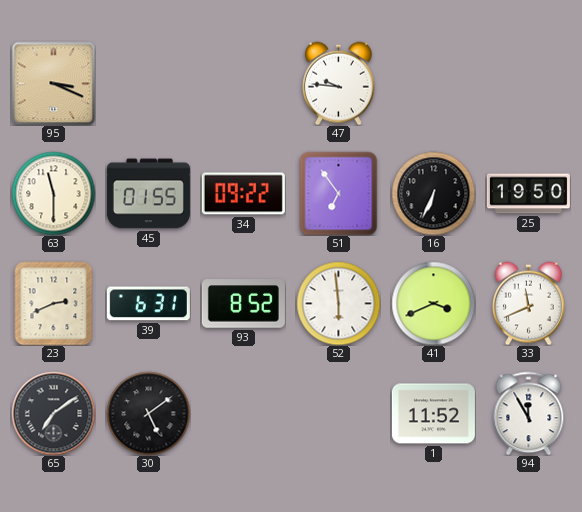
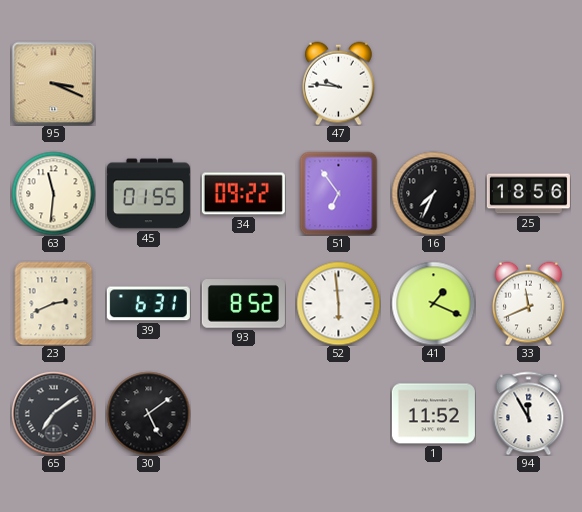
63: 11:30 -> 11:31 (53, 193)
16: 6:34 -> 7:34 (433, 193)
25: 19:50 -> 18:56 (528, 194)
41: 3:41 -> 1:19 (433, 303)
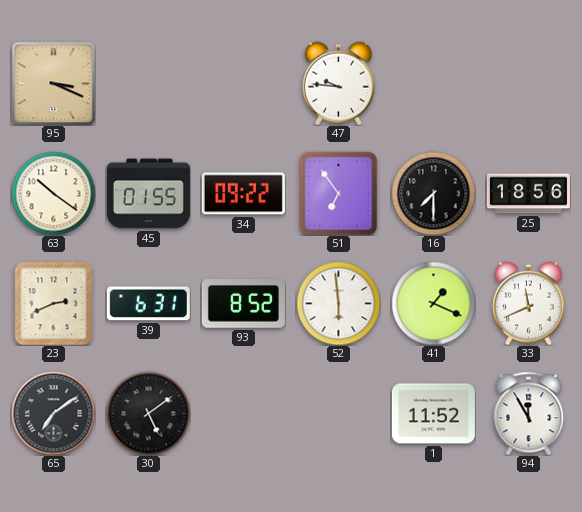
63: 11:31 -> 10:21 (53, 193)
16: 7:34 -> 7:30 (433, 193)
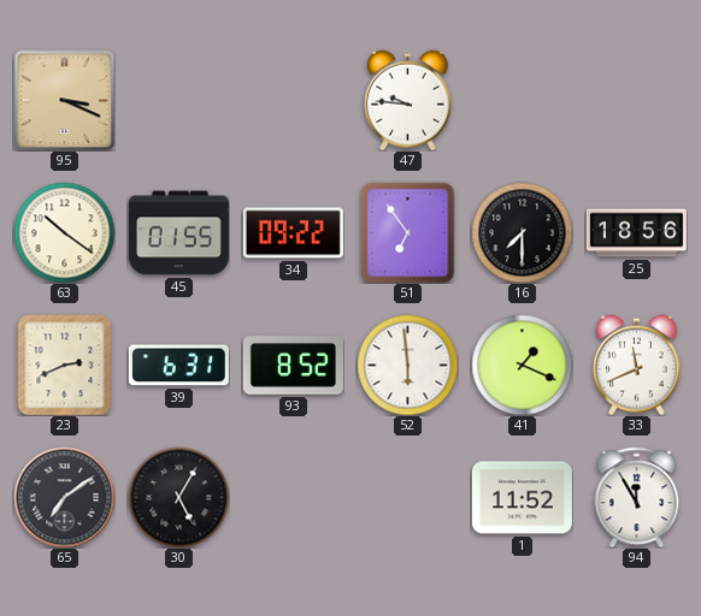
30: 5:09 -> 5:05 (178, 497)
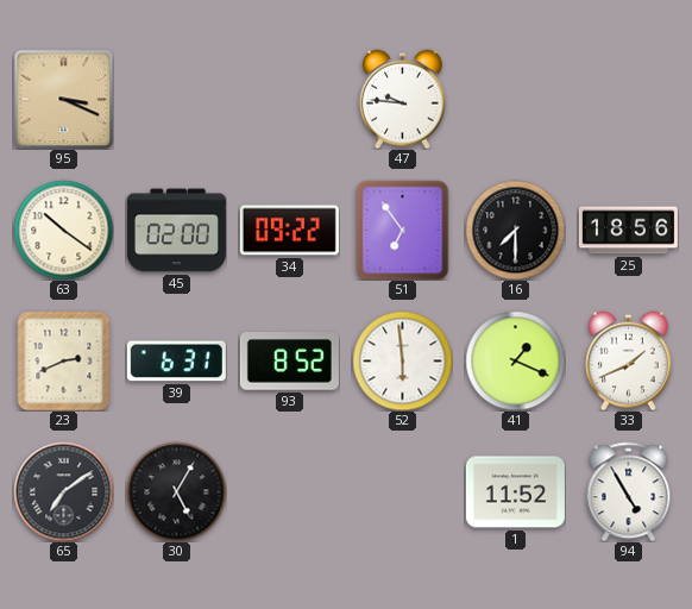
45: 01:55 -> 02:00 (176, 231)
33: 11:41 -> 1:41 (629, 360)
94: 11:55 -> 4:55 (629, 491)
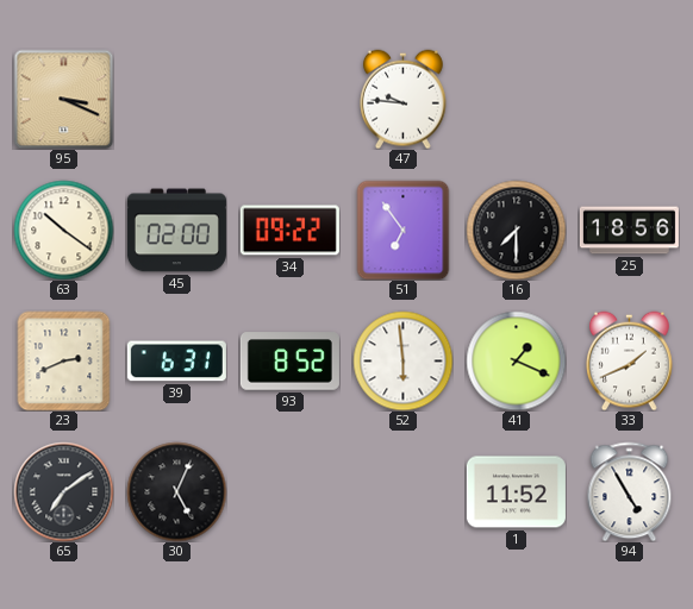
30: 5:05 -> 5:04 (176, 491)
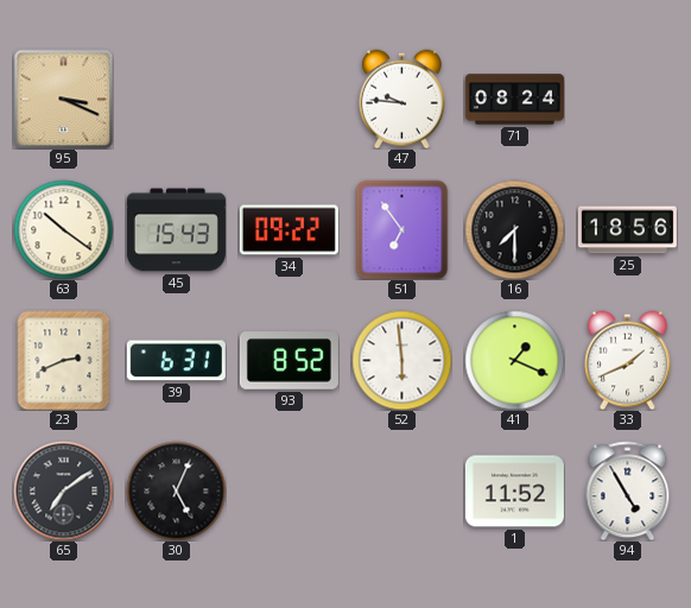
71: none -> 08:24 (514, 100)
45: 02:00 -> 15:43 (176, 230)
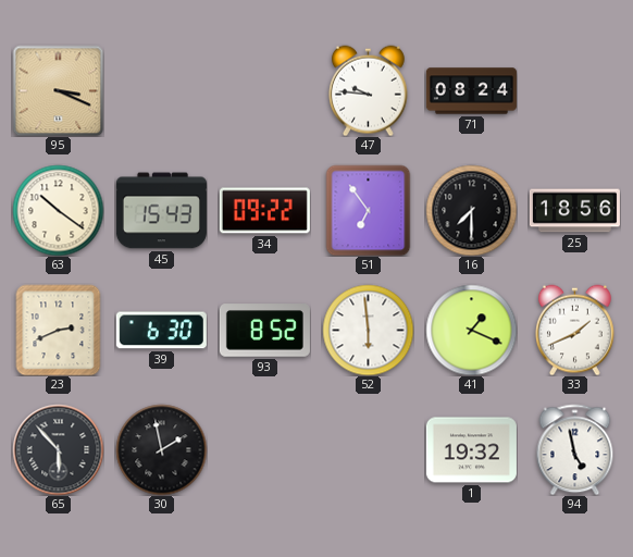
39: 6:31 -> 6:30 (161, 331)
65: 7:09 -> 5:53 (58, 449)
30: 5:04 -> 1:58 (161, 449)
1: 11:52 -> 19:32 (471, 450)
94: 4:55 -> 4:58 (575, 449)
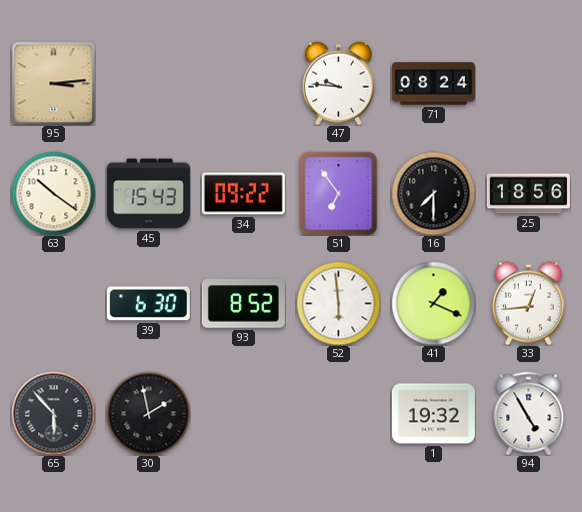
95: 3:19 -> 3:14 (53, 83)
23: 2:41 -> none (59, 330)
33: 1:41 -> 12:44 (529, 303)
94: 4:58 -> 4:55 (529, 413)
